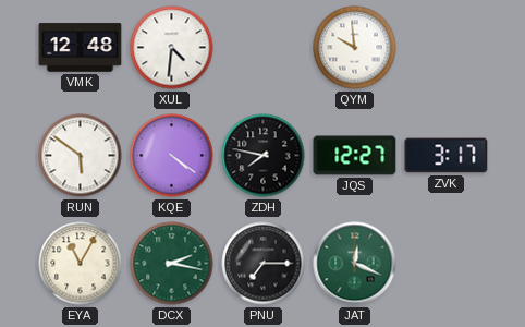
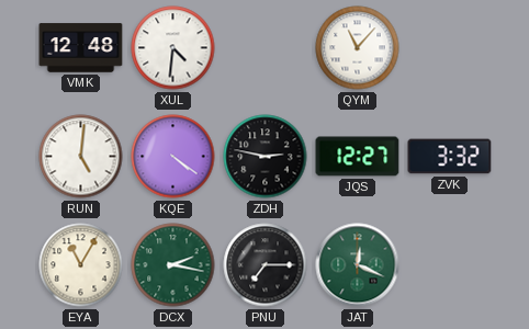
QYM: 9:59 -> 11:07 (358, 48)
RUN: 5:51 -> 5:01 (81, 157)
ZDH: 7:47 -> 2:47 (266, 157)
ZVK: 3:17 -> 3:32 (450, 157)
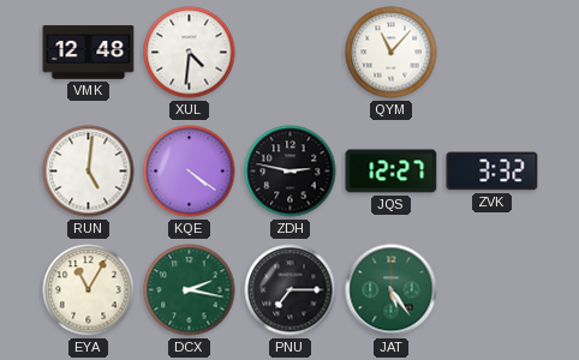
JAT: 12:19 -> 5:24 (392, 290)
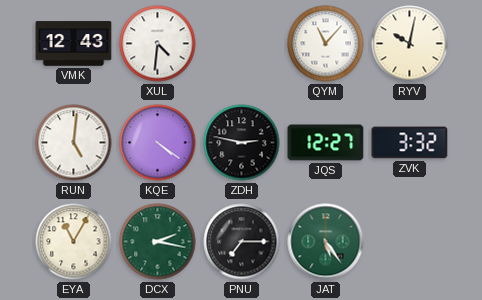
VMK: 12:48 -> 12:43 (74, 44)
RYV: none -> 10:02 (410, 44)
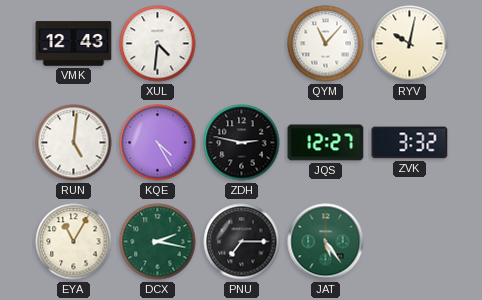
KQE: 4:21 -> 4:25 (158, 143)
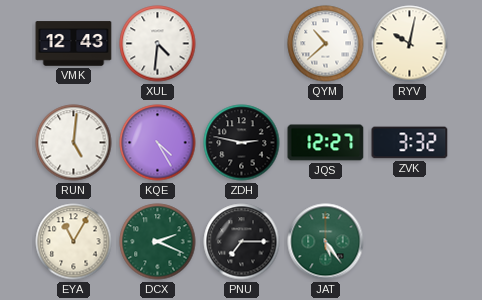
QYM: 11:07 -> 10:38 (326, 44)
DCX: 2:17 -> 2:19 (158, 242)
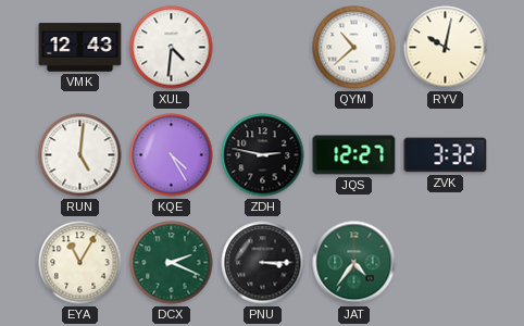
PNU: 7:15 -> 3:15 (263, 263)
JAT: 5:24 -> 4:36 (354, 263)
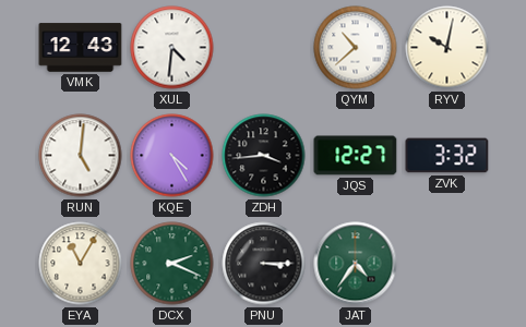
ZDH: 2:47 -> 3:44 (264, 156)
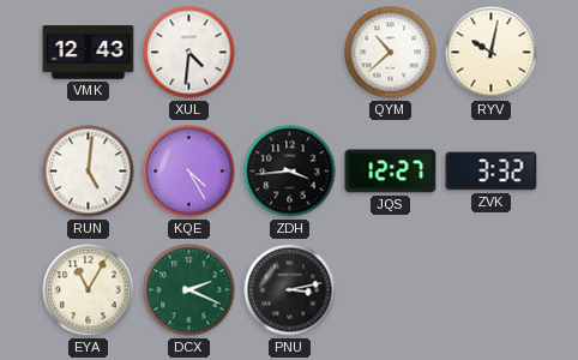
PNU: 3:15 -> 3:13 (290, 290)
JAT: 4:36 -> none (356, 264)
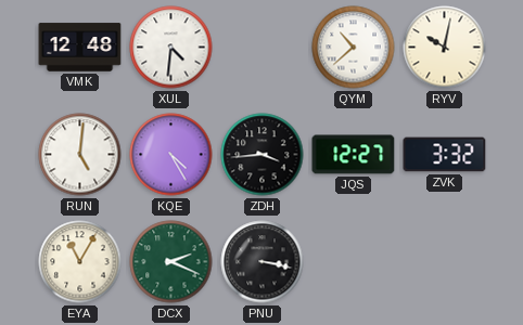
VMK: 12:43 -> 12:48 (80, 48)
PNU: 3:13 -> 3:17 (263, 262)
